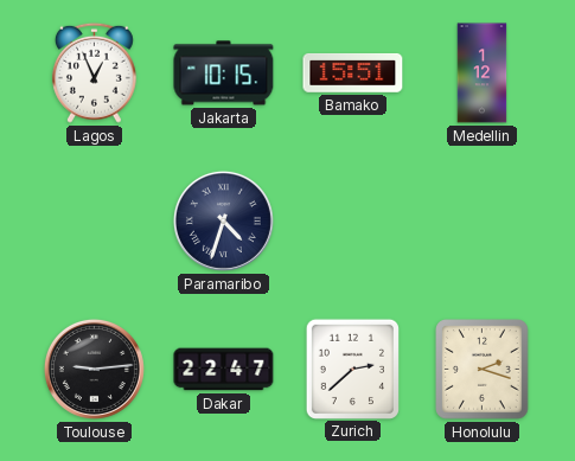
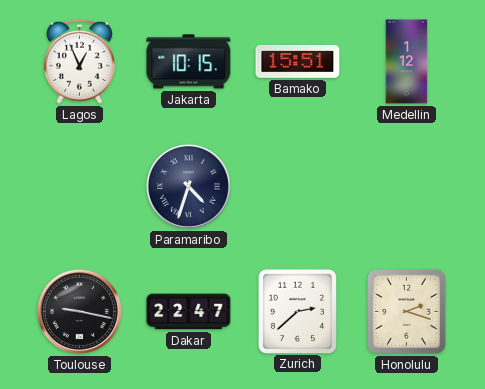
Toulouse: 9:14 -> 9:17 (79, 311)
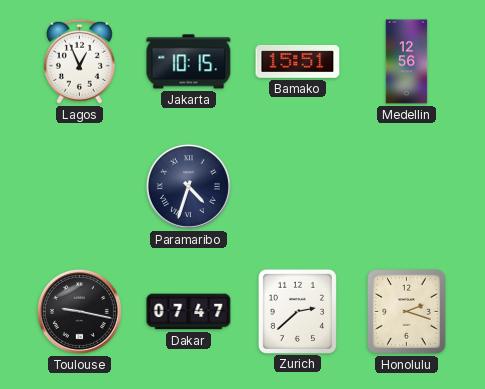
Medellin: 1:12 -> 12:56 (407, 62)
Dakar: 22:47 -> 07:47 (189, 312)
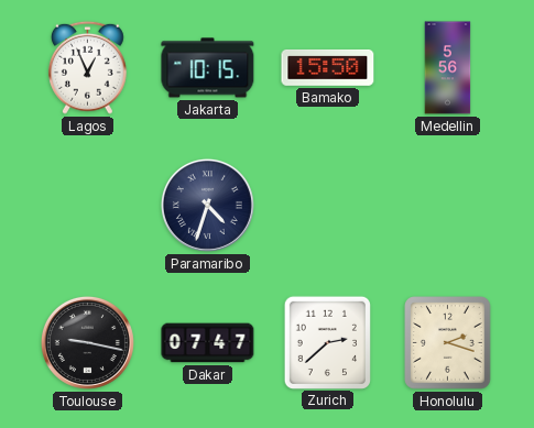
Bamako: 15:51 -> 15:50 (328, 67)
Medellin: 12:56 -> 5:56 (448, 68)
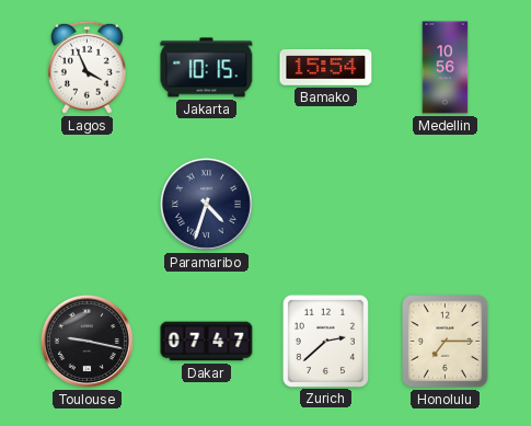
Lagos: 12:56 -> 3:56 (86, 67)
Bamako: 15:50 -> 15:54 (326, 67)
Medellin: 5:56 -> 10:56 (446, 68)
Honolulu: 2:18 -> 7:15 (446, 342)
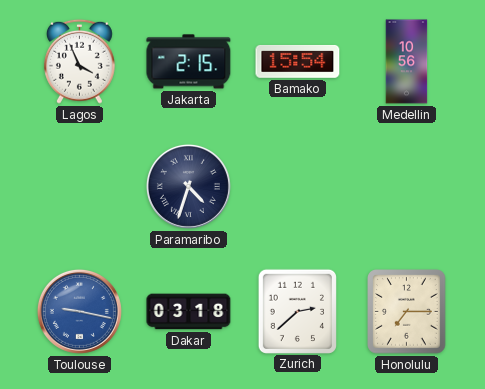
Jakarta: 10:15 -> 2:15 (189, 62)
Toulouse dial: black -> blue (79, 311)
Dakar: 07:47 -> 03:18 (189, 312)
